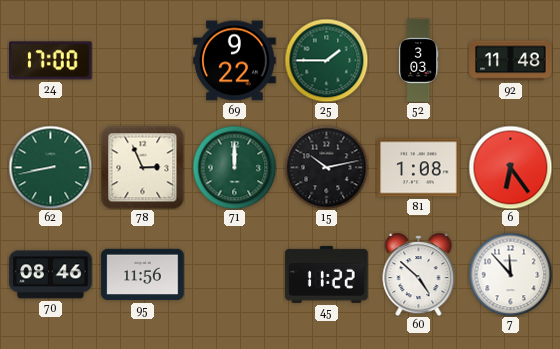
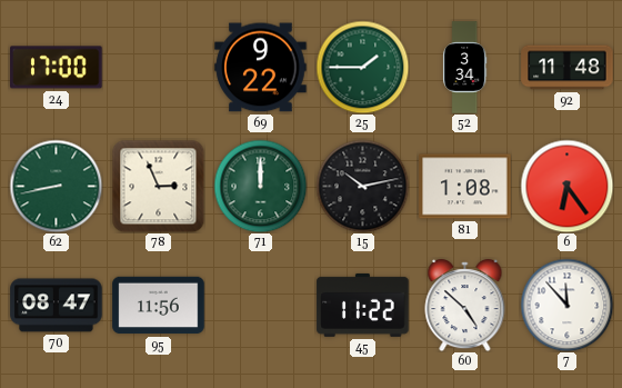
52: 3:03 -> 3:34 (465, 68)
70: 08:46 -> 08:47 (57, 306)
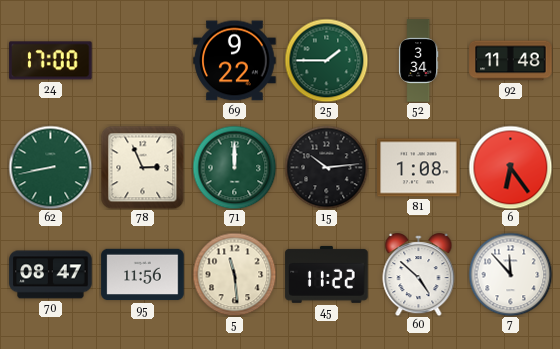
15: 10:13 -> 10:14 (326, 167)
5: none -> 11:29 (234, 274)
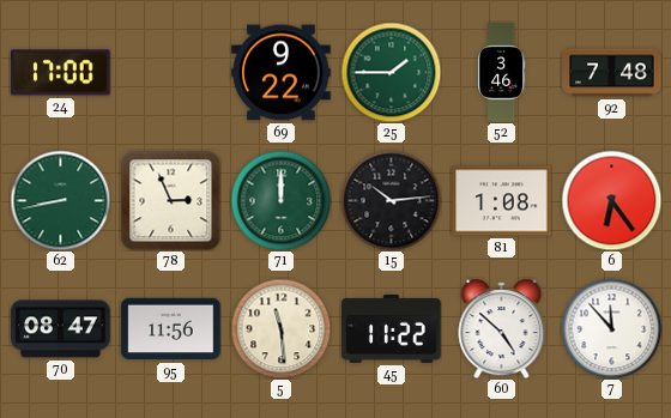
52: 3:34 -> 3:46 (502, 73)
92: 11:48 -> 7:48 (612, 73)
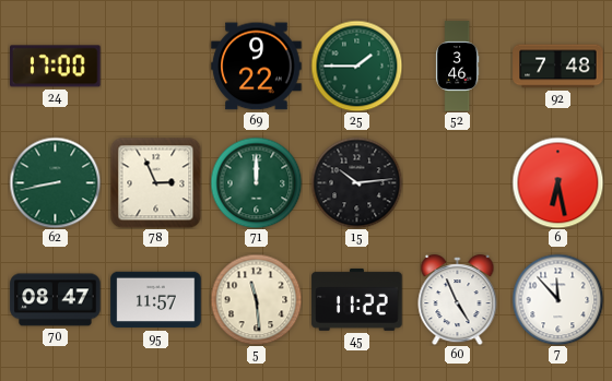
81: 1:08 -> none (502, 201)
6: 6:24 -> 6:28 (557, 182)
95: 11:56 -> 11:57 (156, 300)
60: 4:52 -> 4:56 (458, 300)
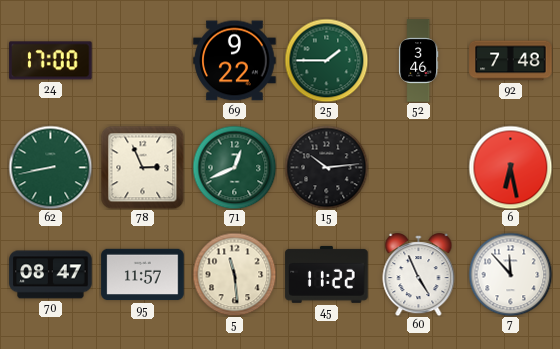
71: 12:00 -> 12:41 (234, 167)
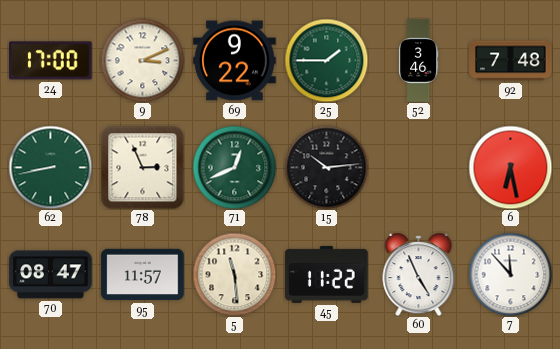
9: none -> 3:11 (142, 60)
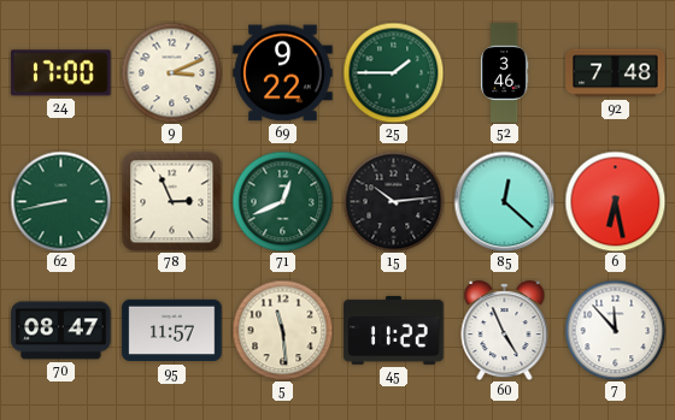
85: none -> 12:22 (504, 201)
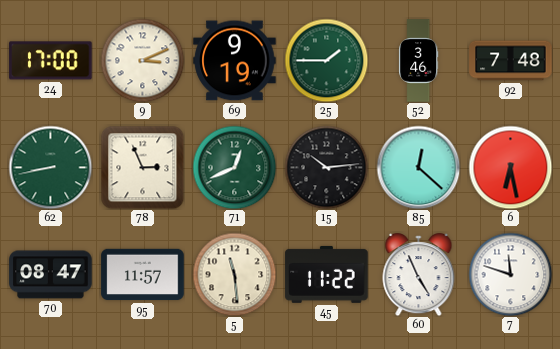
69: 9:22 -> 9:19 (235, 61)
7: 11:53 -> 11:48 (510, 274)
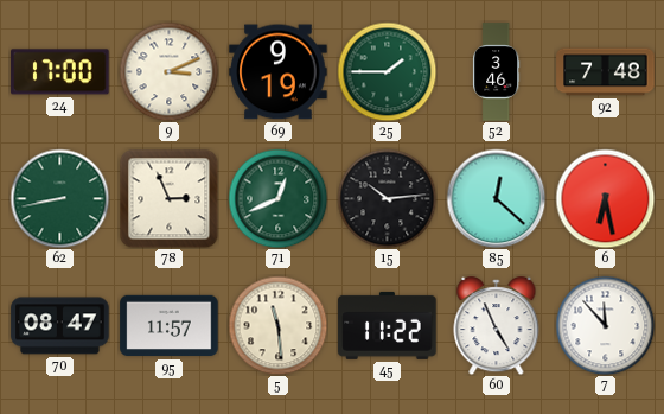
7: 11:48 -> 11:53 (605, 325)
